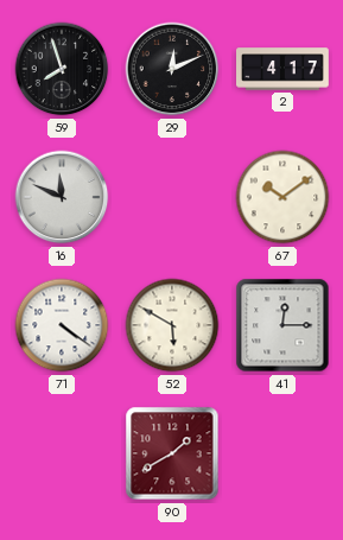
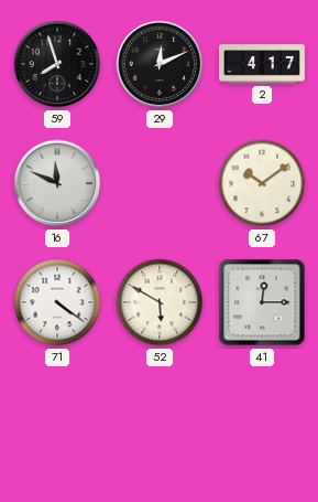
90: 1:40 -> none (172, 453)
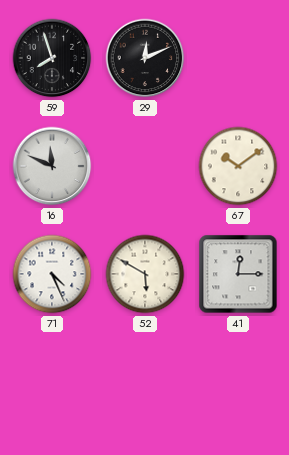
2: 4:17 -> none (263, 64)
71: 4:21 -> 4:26 (52, 274)
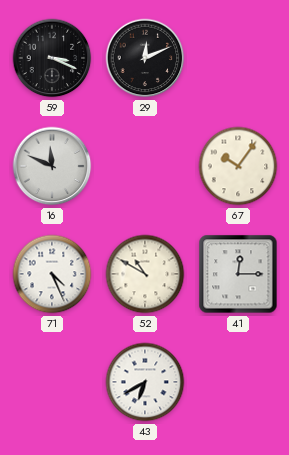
59: 7:57 -> 3:19 (52, 58)
67: 10:09 -> 10:06 (238, 166)
52: 5:50 -> 10:50 (145, 274)
43: none -> 6:40 (145, 382)
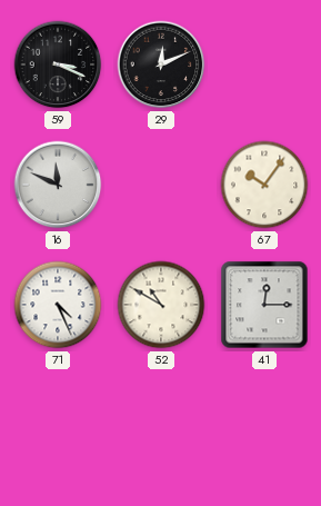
43: 6:40 -> none (145, 382)
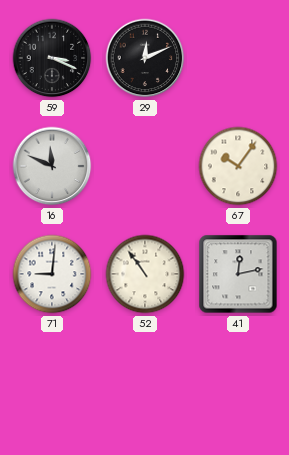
71: 4:26 -> 9:01 (52, 274)
52: 10:50 -> 10:54 (145, 274)
41: 12:15 -> 12:13 (238, 274)
